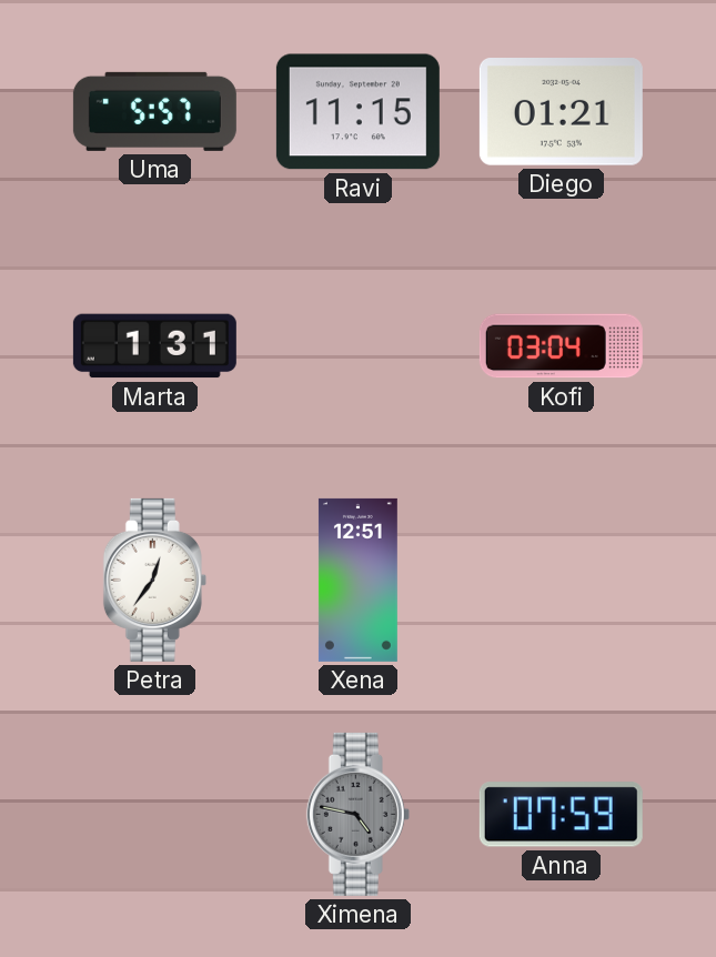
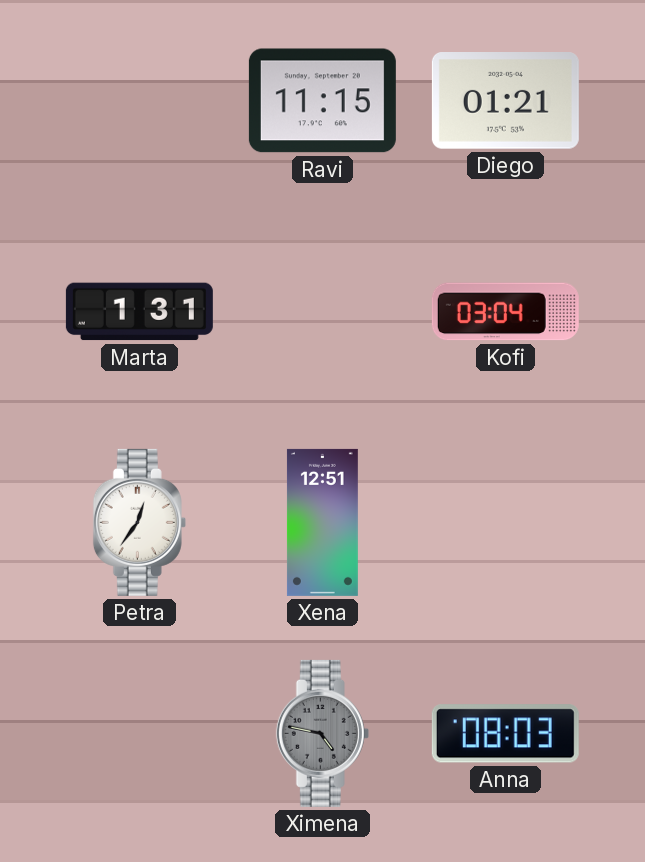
Uma: 5:57 -> none (154, 111)
Anna: 07:59 -> 08:03 (505, 734)
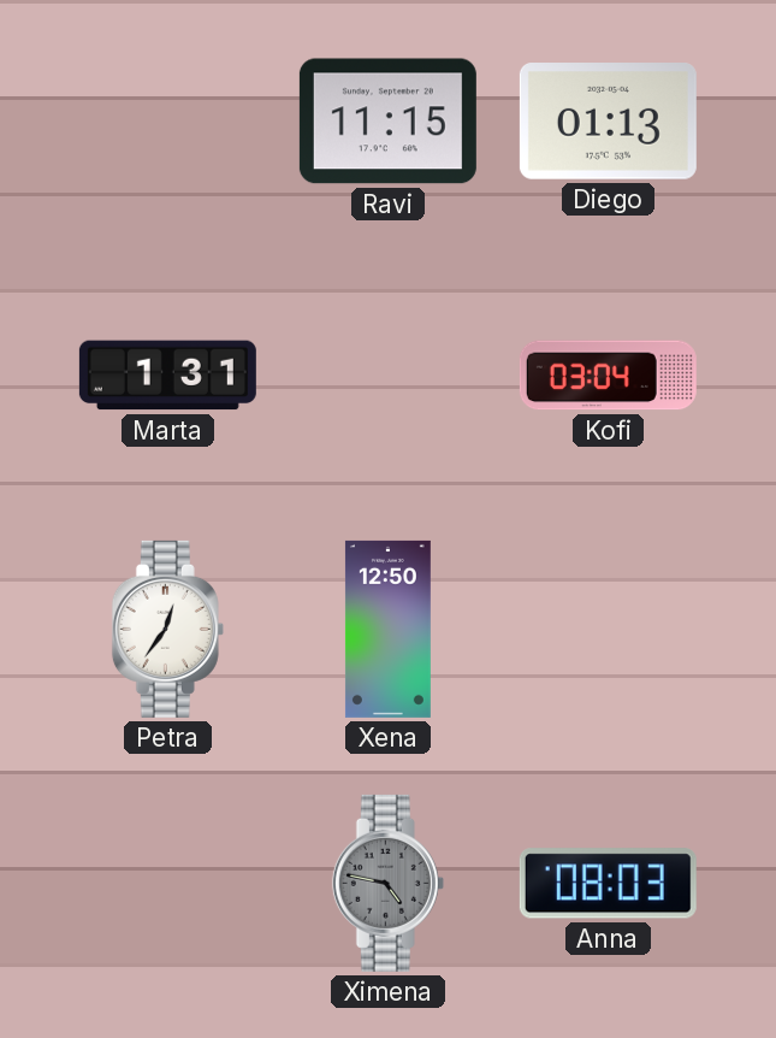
Diego: 01:21 -> 01:13 (608, 122)
Xena: 12:51 -> 12:50 (387, 629)
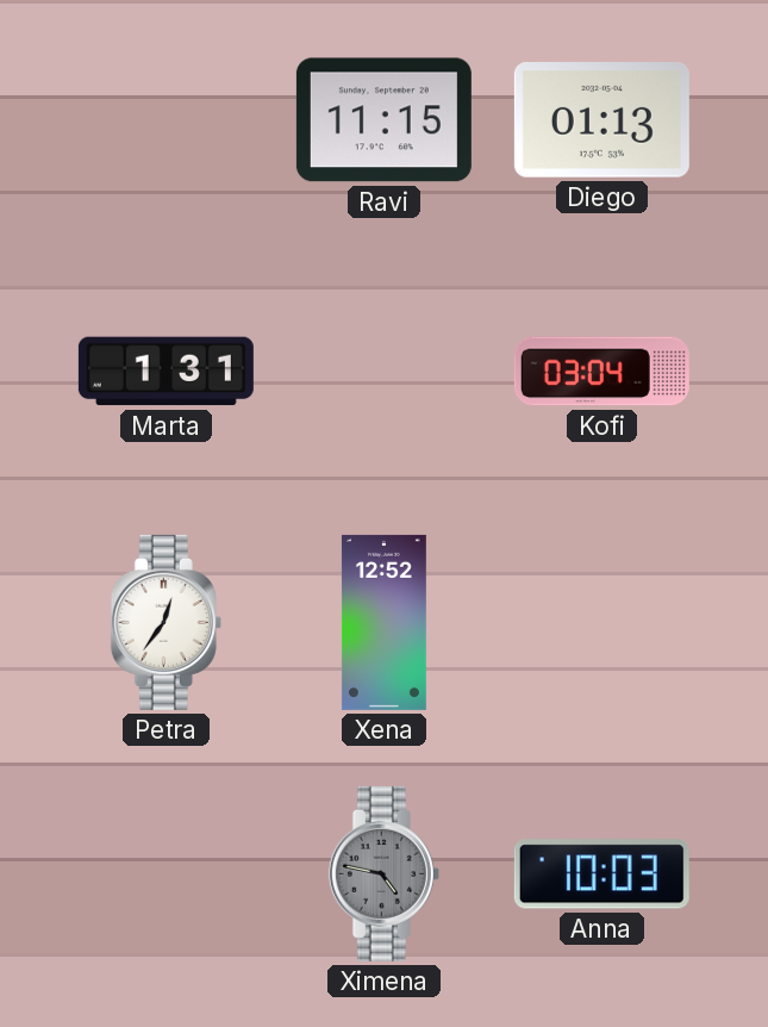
Xena: 12:50 -> 12:52 (383, 622)
Anna: 08:03 -> 10:03 (601, 874)
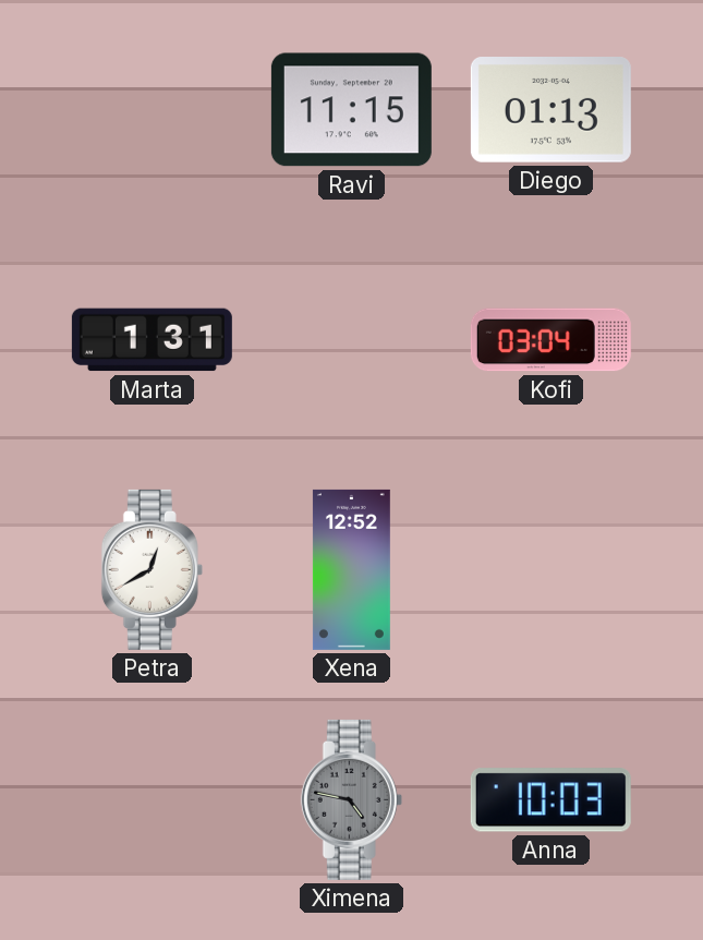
Petra: 12:36 -> 12:40 (151, 569)
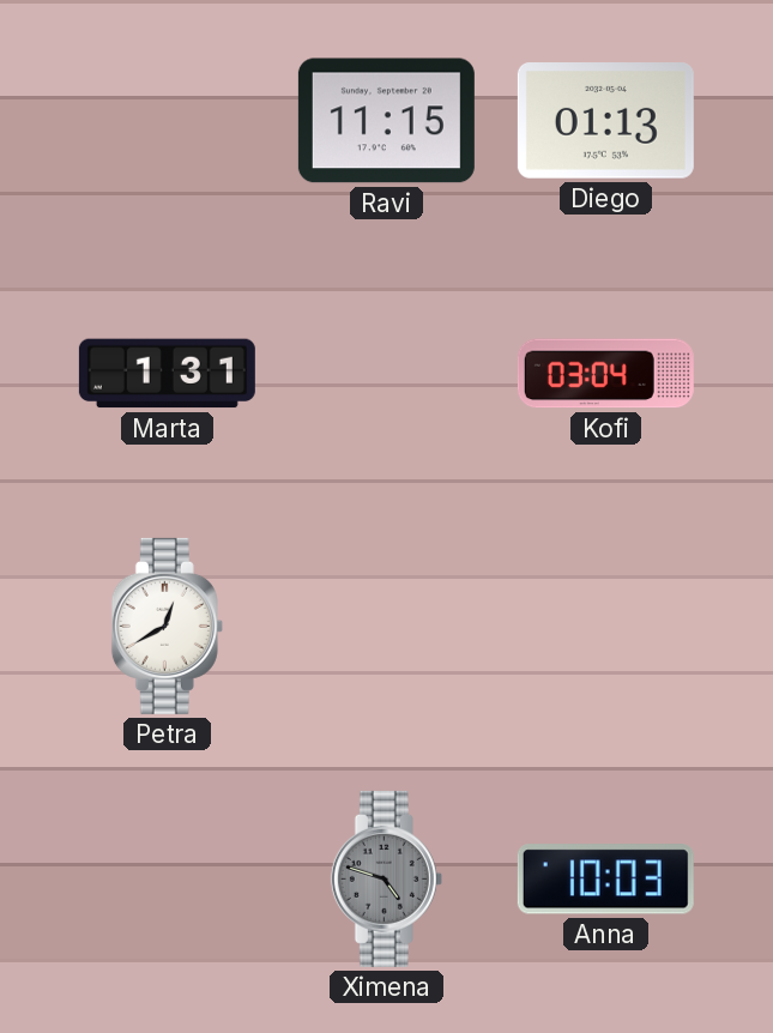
Xena: 12:52 -> none (351, 569)
Ximena: 4:47 -> 4:48 (386, 878)
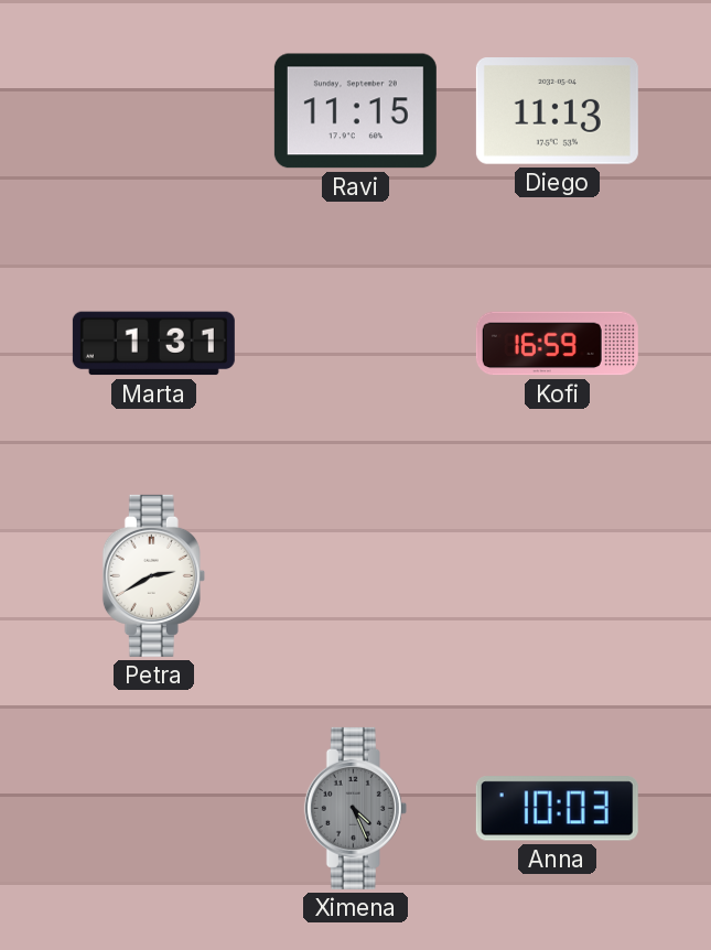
Diego: 01:13 -> 11:13 (557, 111)
Kofi: 03:04 -> 16:59 (557, 344)
Petra: 12:40 -> 2:40 (153, 575)
Ximena: 4:48 -> 4:26 (355, 808)
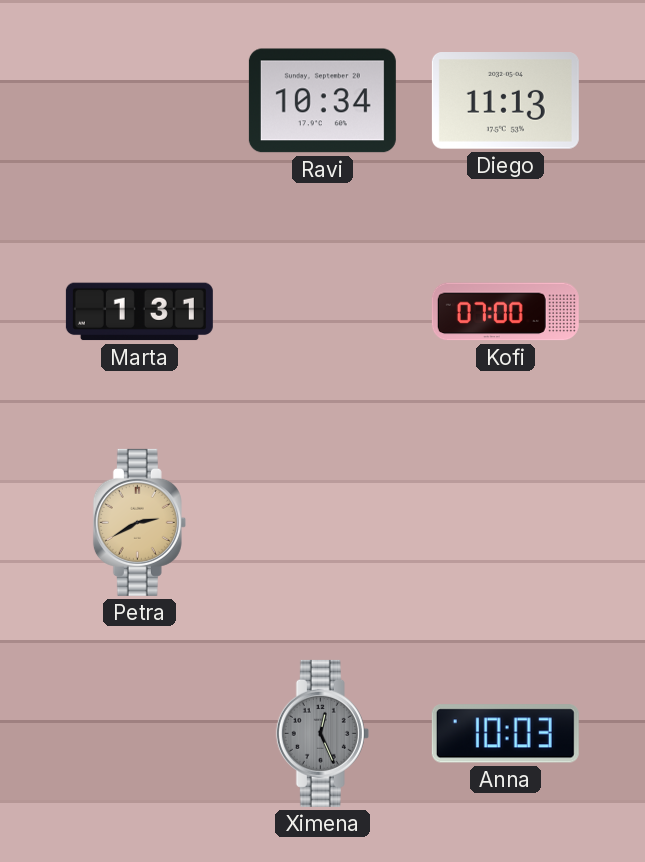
Ravi: 11:15 -> 10:34 (322, 101)
Kofi: 16:59 -> 07:00 (505, 312)
Petra dial: white -> champagne (139, 522)
Ximena: 4:26 -> 12:26 (322, 733)
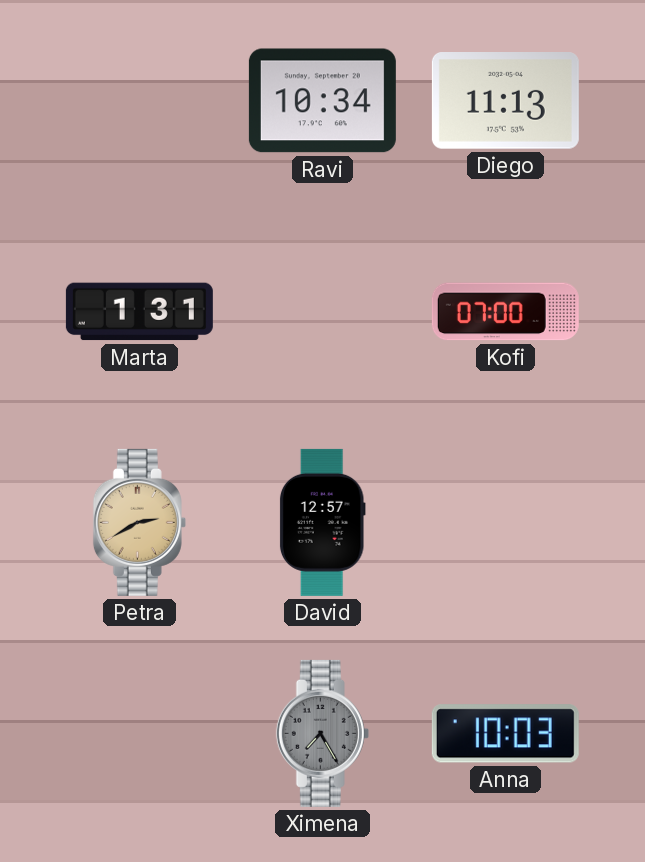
David: none -> 12:57 (322, 522)
Ximena: 12:26 -> 7:25 (322, 733)
